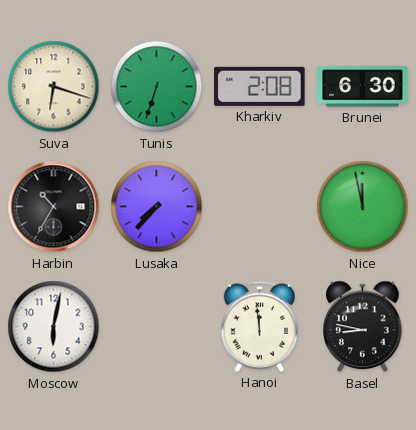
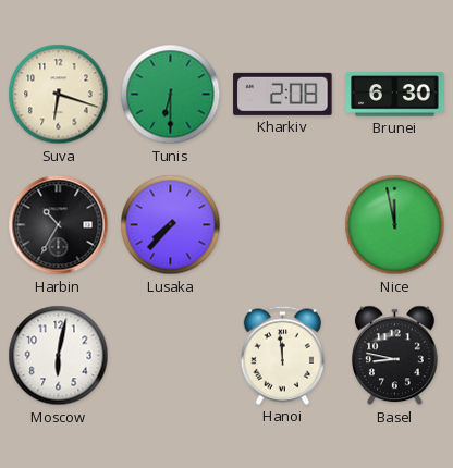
Tunis: 6:33 -> 6:30 (171, 95)
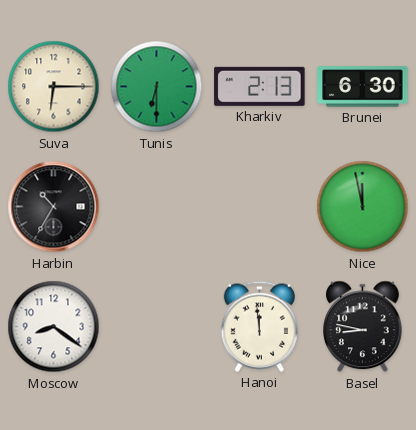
Suva: 6:18 -> 6:15 (54, 87)
Kharkiv: 2:08 -> 2:13 (260, 86)
Lusaka: 7:37 -> none (171, 225)
Moscow: 6:02 -> 8:21 (54, 327)
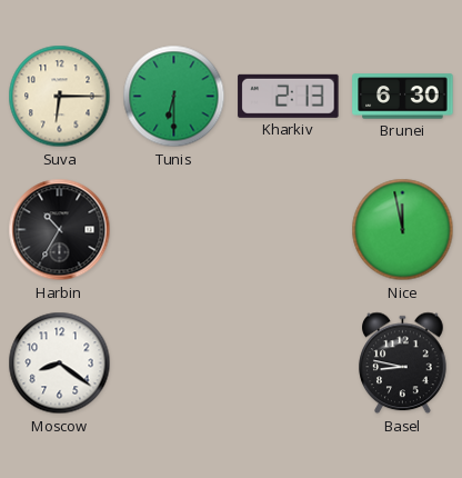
Hanoi: 11:59 -> none (259, 326)
